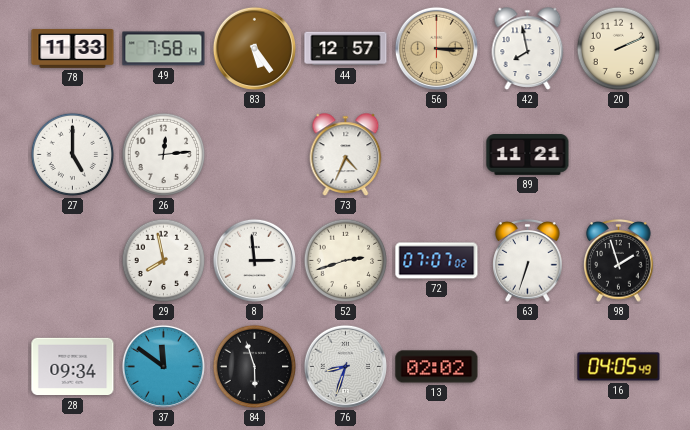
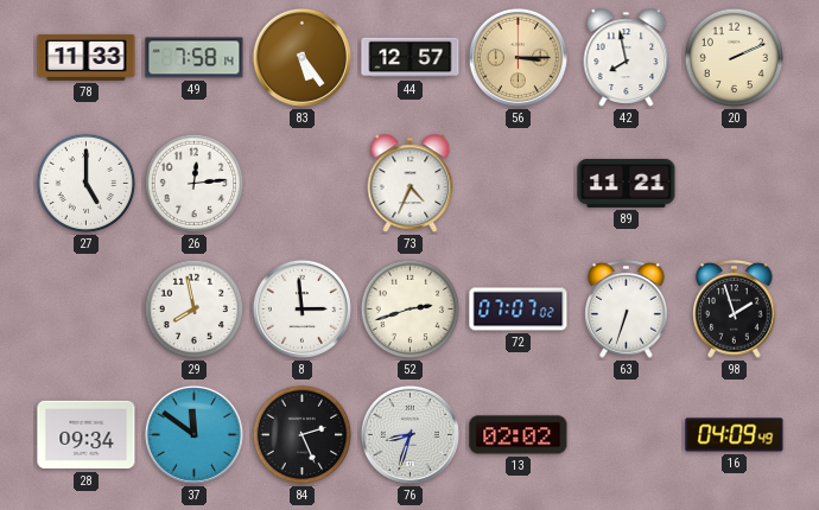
84: 5:57 -> 2:26 (303, 435)
16: 04:05 -> 04:09 (735, 435)
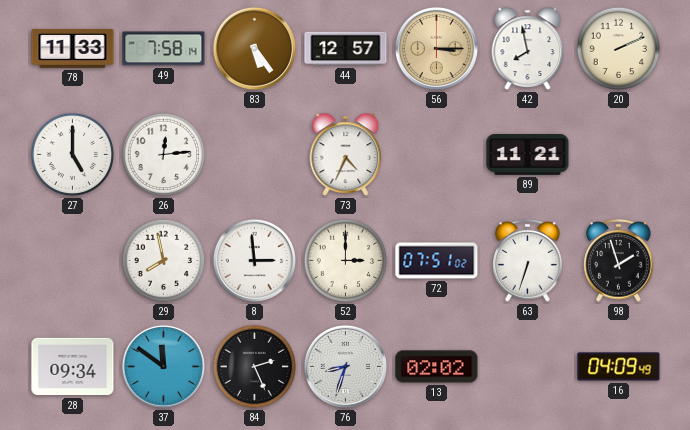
52: 2:42 -> 3:00 (346, 261)
72: 07:07 -> 07:51 (437, 261)
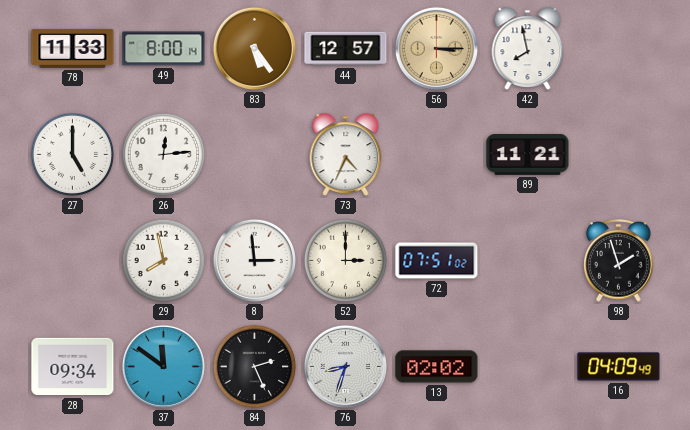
49: 7:58 -> 8:00 (164, 49)
20: 2:11 -> none (619, 49)
63: 6:33 -> none (528, 261)
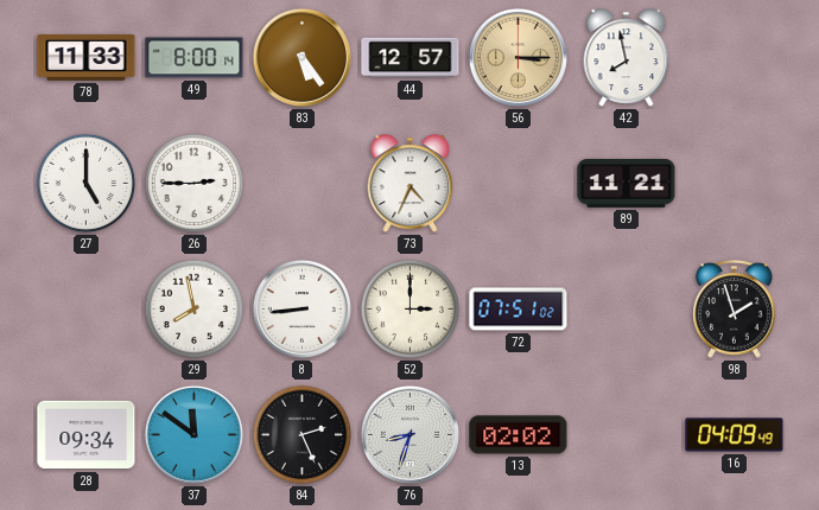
26: 12:14 -> 2:45 (195, 184)
8: 2:59 -> 8:44 (301, 308)
